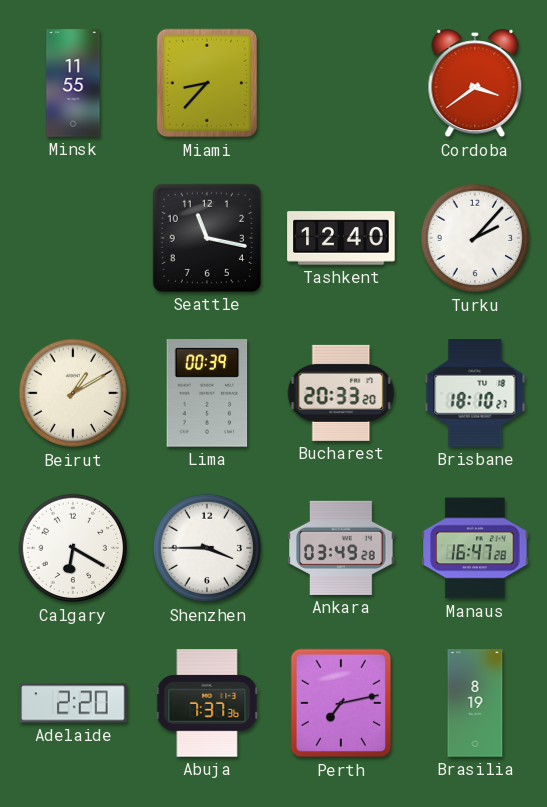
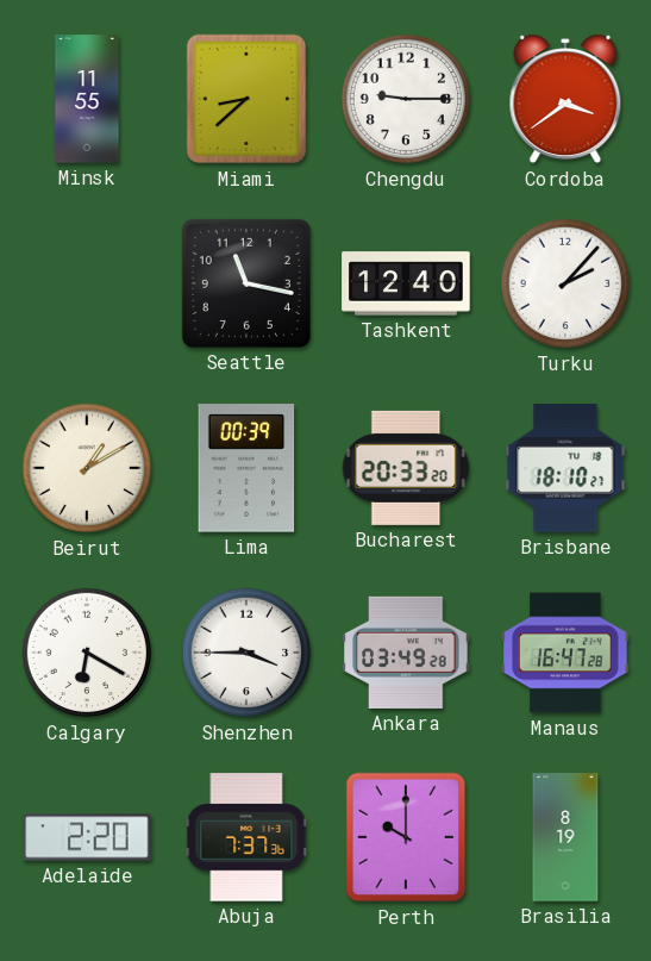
Miami: 8:37 -> 8:38 (246, 99)
Chengdu: none -> 9:15 (406, 99)
Perth: 7:13 -> 10:00 (406, 837)
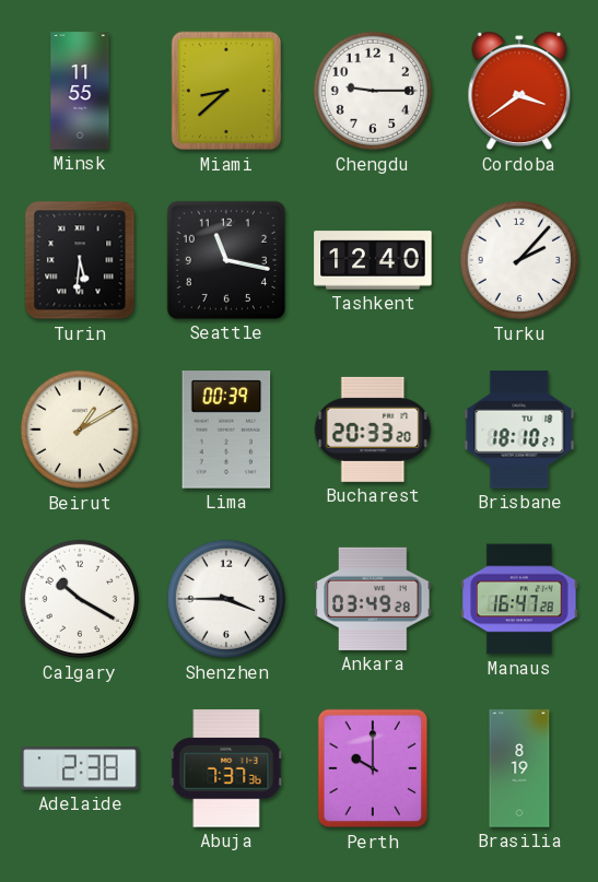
Turin: none -> 5:31 (80, 260)
Calgary: 6:20 -> 10:20 (80, 599)
Adelaide: 2:20 -> 2:38 (80, 768)
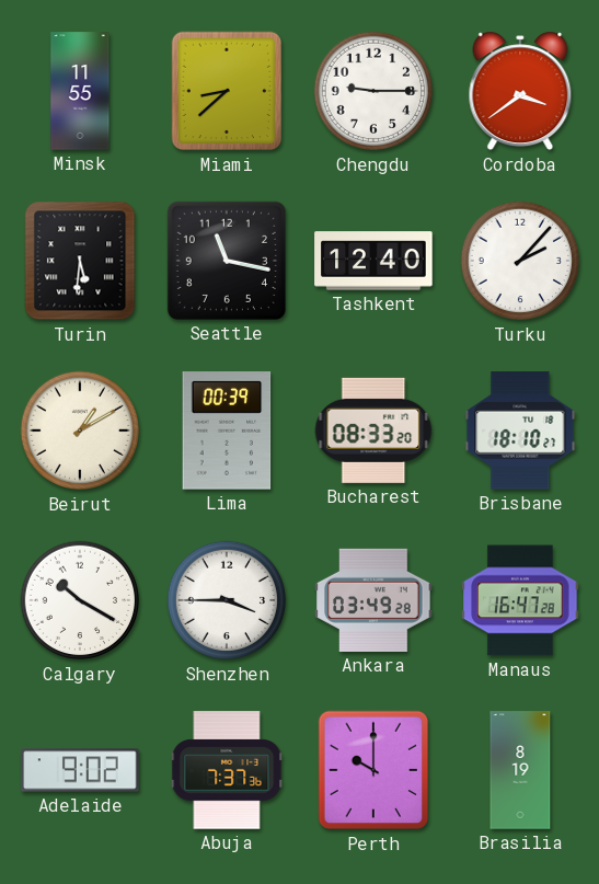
Bucharest: 20:33 -> 08:33 (373, 430)
Adelaide: 2:38 -> 9:02 (80, 770)
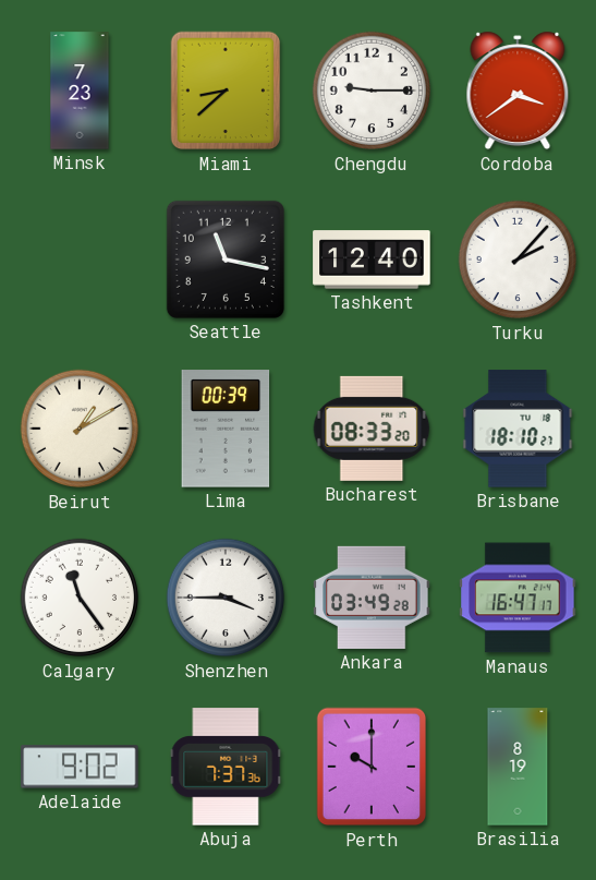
Minsk: 11:55 -> 7:23 (80, 91)
Turin: 5:31 -> none (80, 261)
Calgary: 10:20 -> 11:24 (80, 598)
Manaus: 16:47:28 -> 16:47:17 (518, 598)
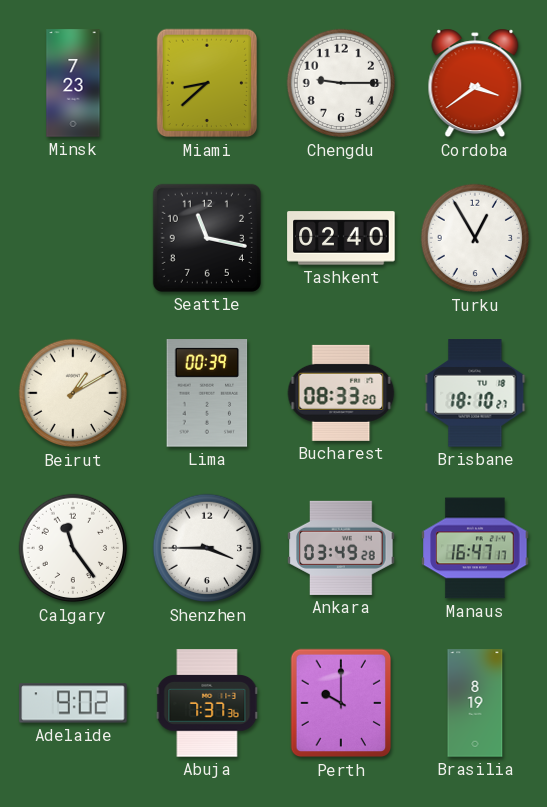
Tashkent: 12:40 -> 02:40 (341, 238)
Turku: 2:07 -> 12:55 (475, 238)
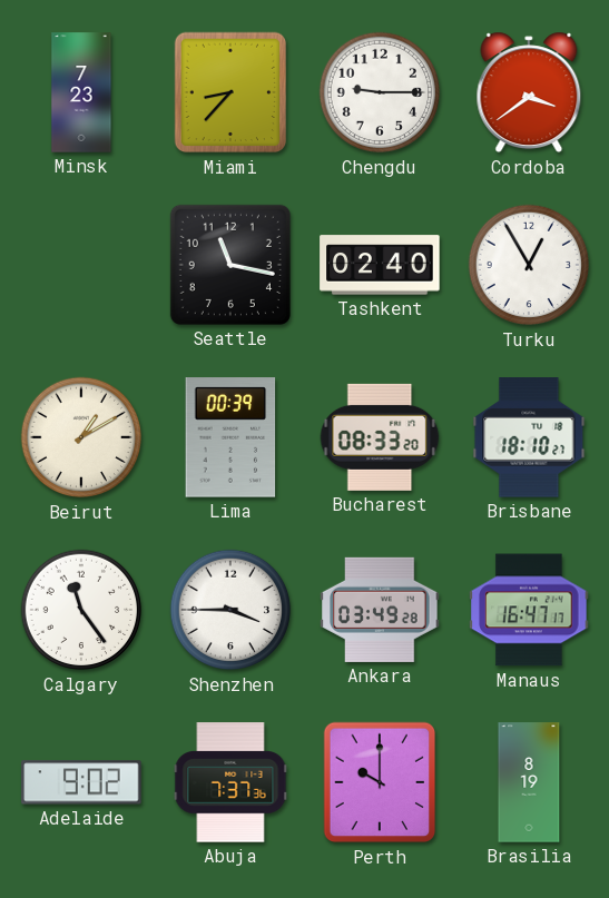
Miami: 8:38 -> 8:37 (230, 92)
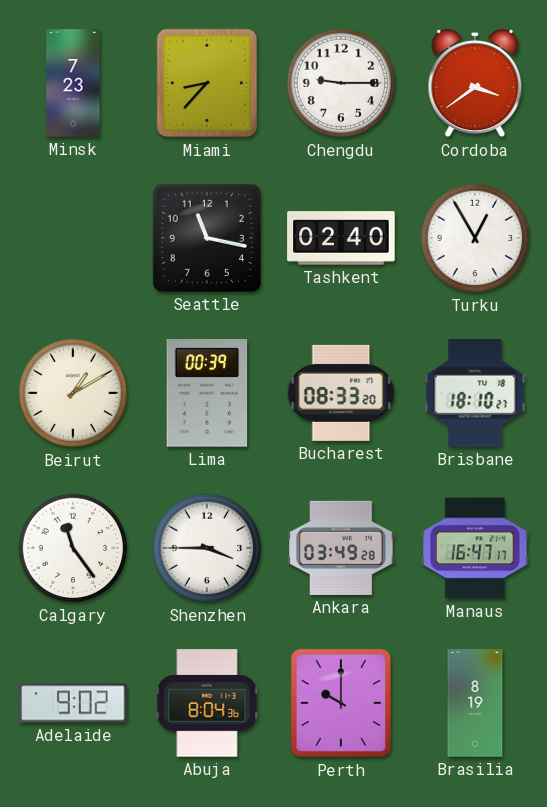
Abuja: 7:37 -> 8:04 (207, 703)
